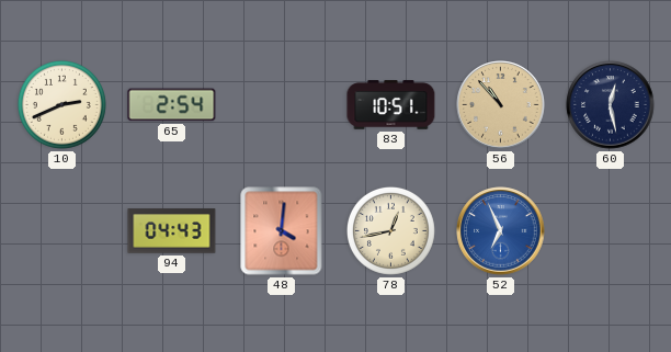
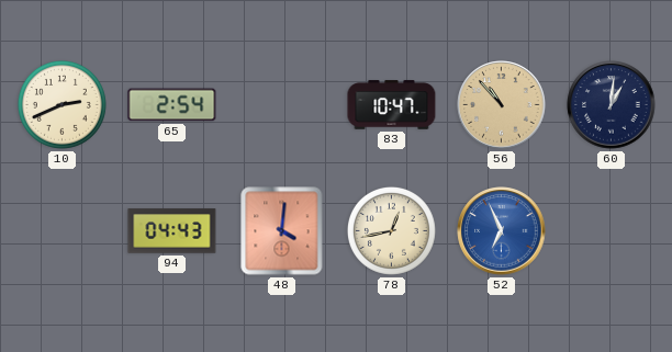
83: 10:51 -> 10:47 (392, 105)
60: 12:28 -> 1:01 (612, 105)
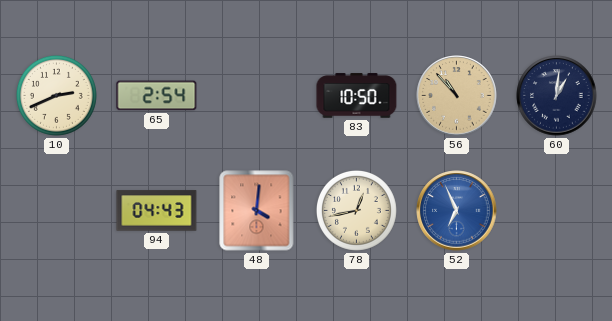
83: 10:47 -> 10:50 (357, 96)
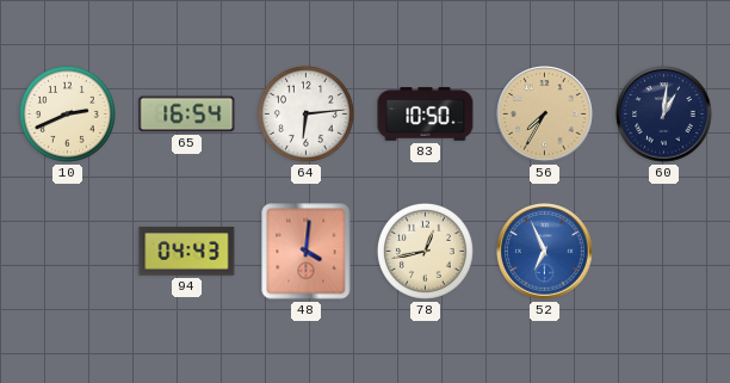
65: 2:54 -> 16:54 (187, 115)
64: none -> 6:14 (305, 113)
56: 10:53 -> 7:35 (545, 115)
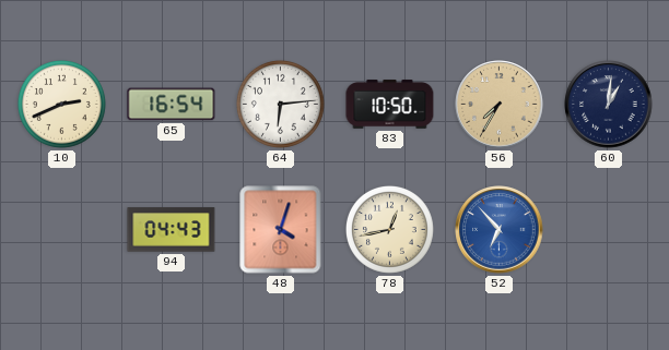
48: 4:01 -> 4:03 (281, 230)
52: 6:56 -> 6:53 (500, 230)
